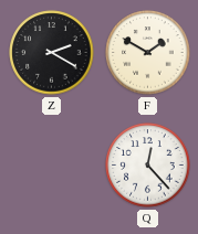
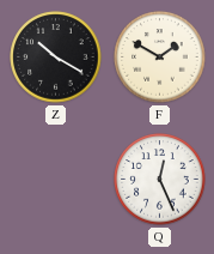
Z: 2:20 -> 10:20 (56, 58)
Q: 12:23 -> 12:26 (160, 180)
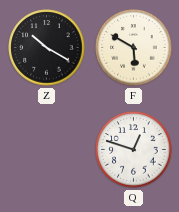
F: 1:50 -> 5:50 (134, 48)
Q: 12:26 -> 12:48 (134, 150)
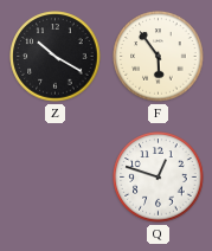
F: 5:50 -> 5:54 (159, 57)
